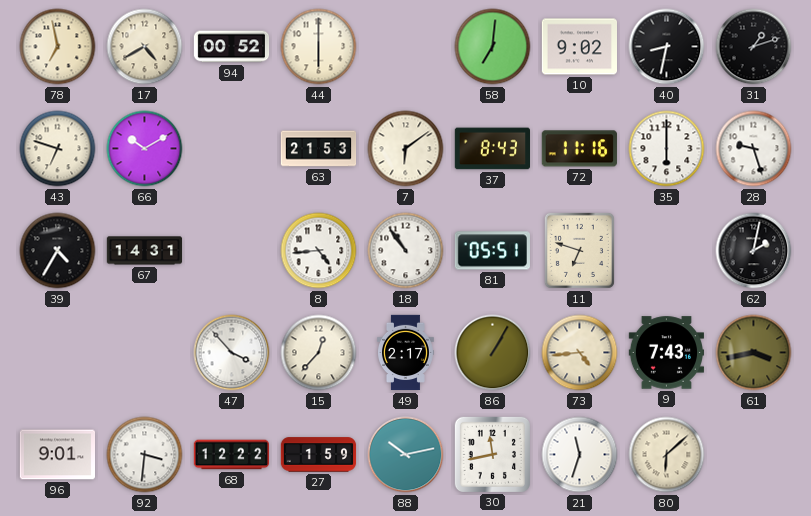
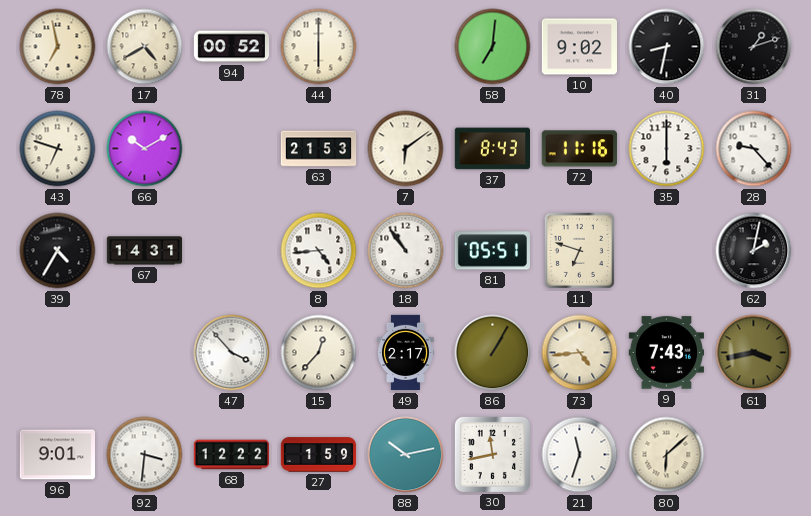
28: 9:27 -> 9:23 (754, 149)
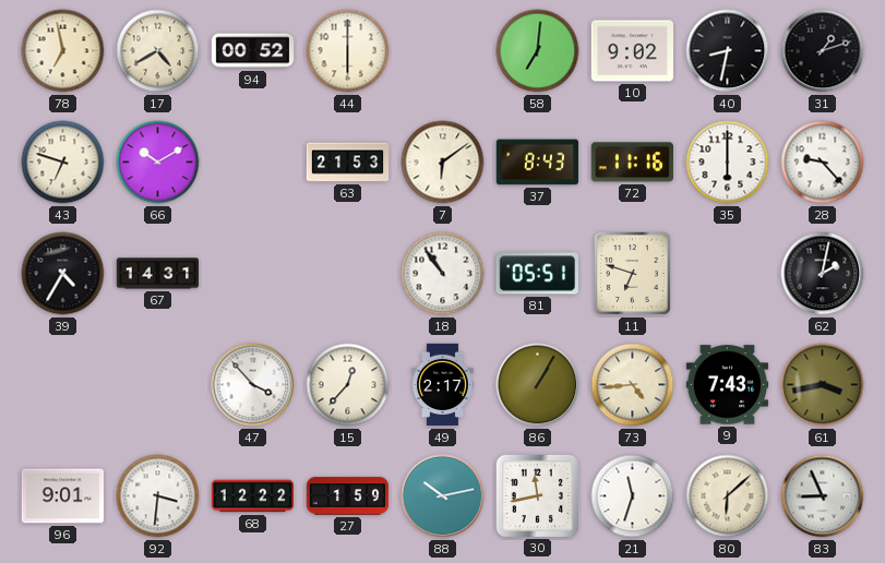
8: 4:44 -> none (319, 251)
83: none -> 8:56 (823, 496)
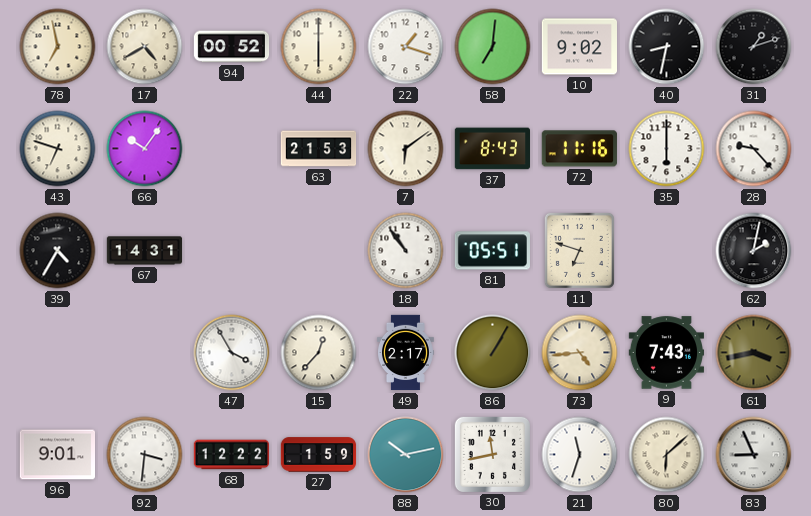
22: none -> 1:18 (406, 47)
66: 10:10 -> 10:06 (145, 149)
47: 3:53 -> 3:55 (232, 353)
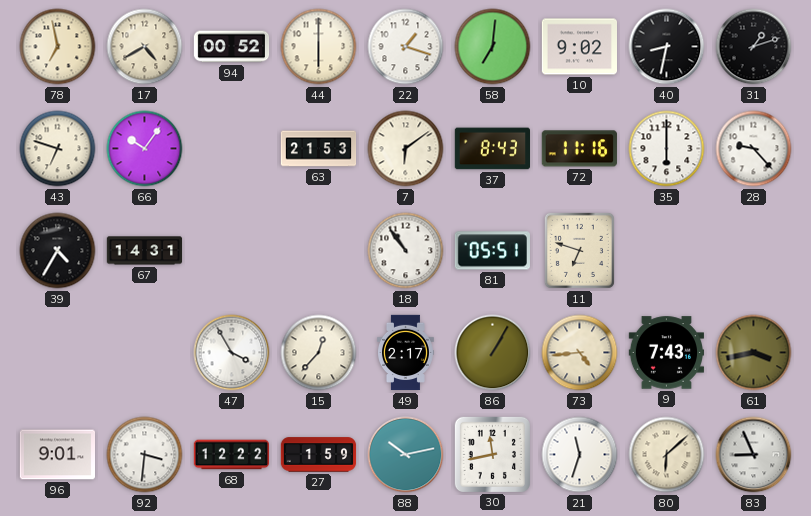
62: 2:02 -> none (754, 251)
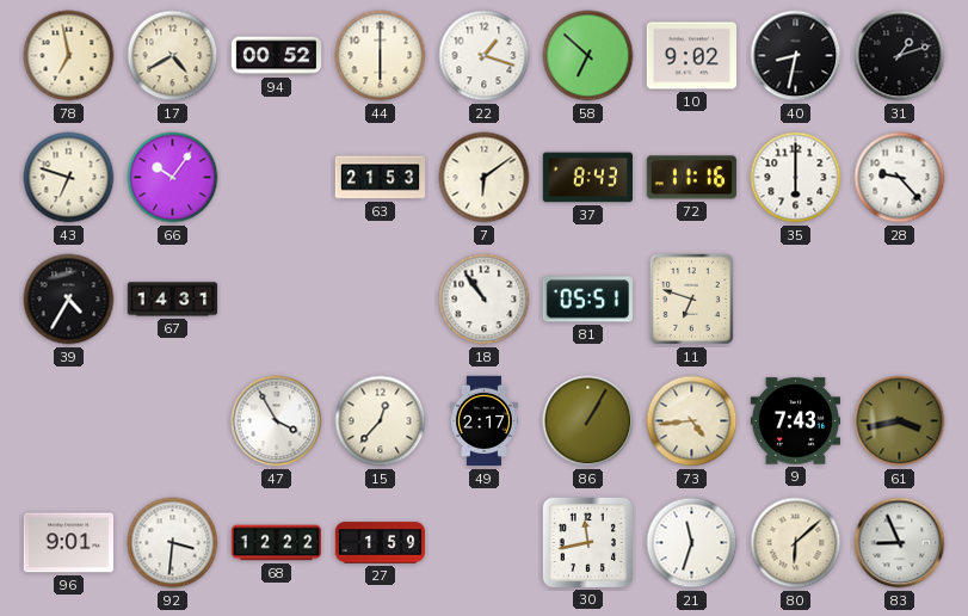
58: 7:01 -> 6:52 (588, 56)
88: 10:13 -> none (406, 455)
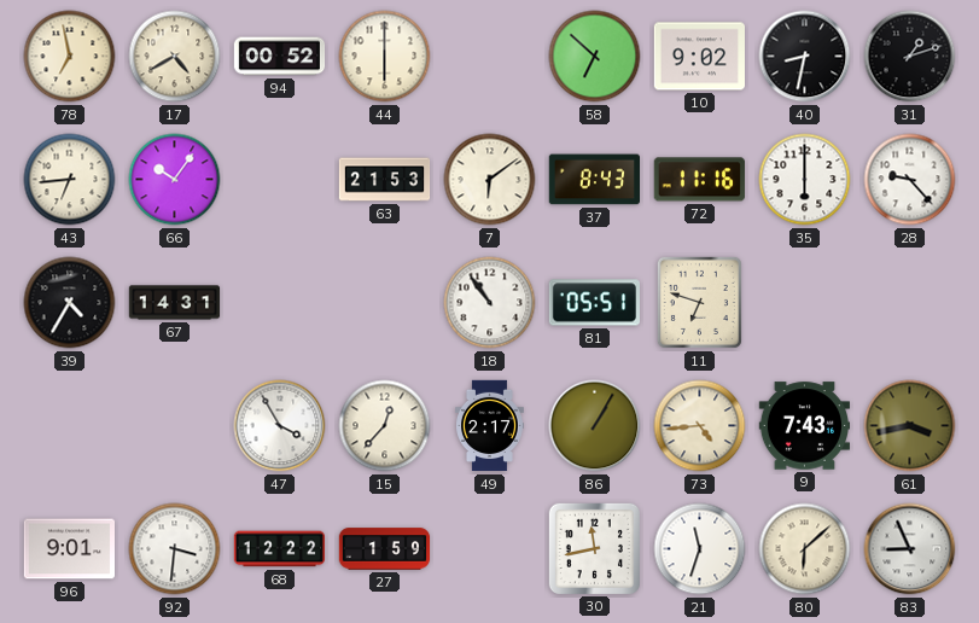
22: 1:18 -> none (485, 56)
43: 6:48 -> 6:44 (70, 180)
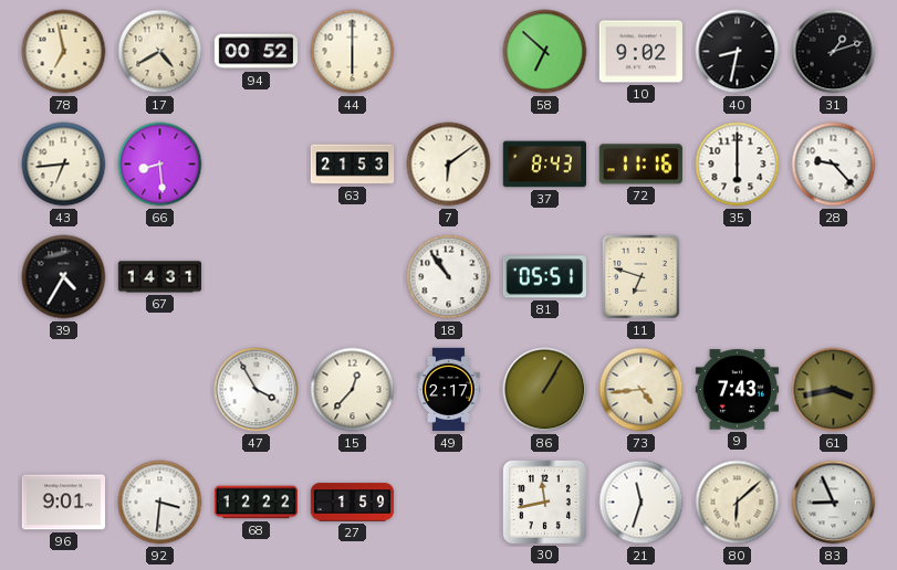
66: 10:06 -> 8:29 (160, 165)
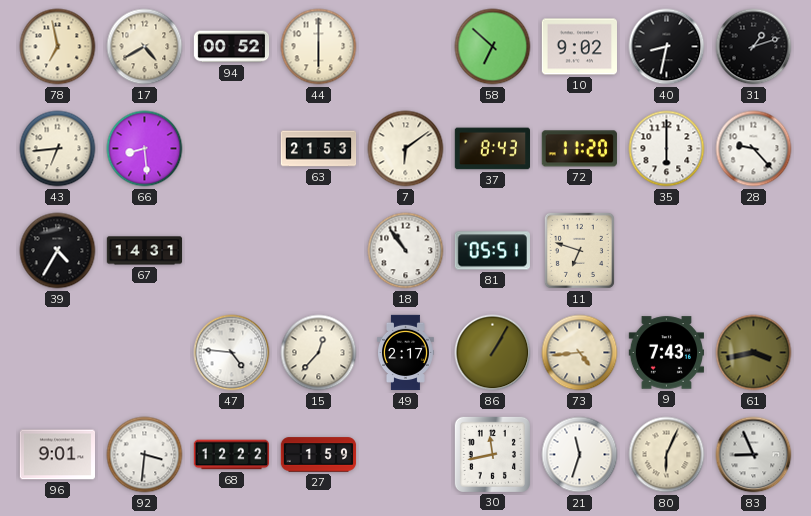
72: 11:16 -> 11:20 (579, 149)
47: 3:55 -> 4:46 (232, 353)
80: 6:08 -> 6:04 (667, 455)
